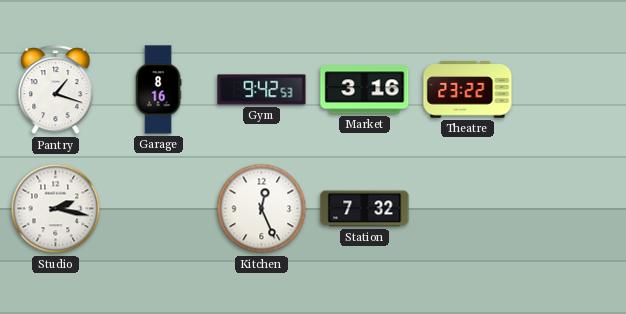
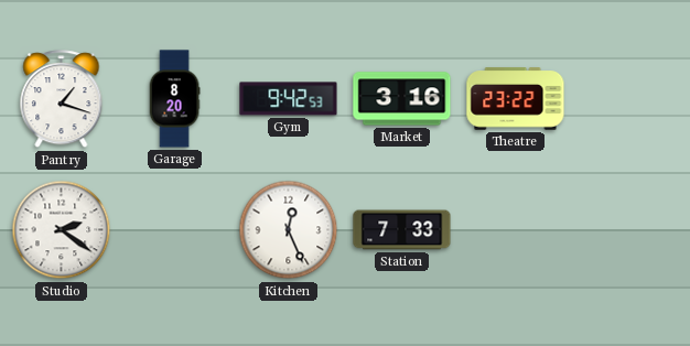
Garage: 8:16 -> 8:20 (174, 99)
Studio: 2:17 -> 2:21 (62, 230)
Station: 7:32 -> 7:33 (402, 230)
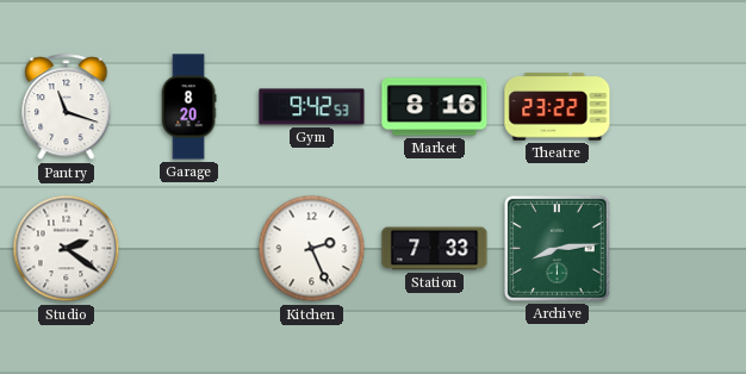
Pantry: 1:18 -> 11:18 (67, 107)
Market: 3:16 -> 8:16 (435, 107)
Kitchen: 12:26 -> 2:26 (312, 249)
Archive: none -> 8:14 (558, 249)
